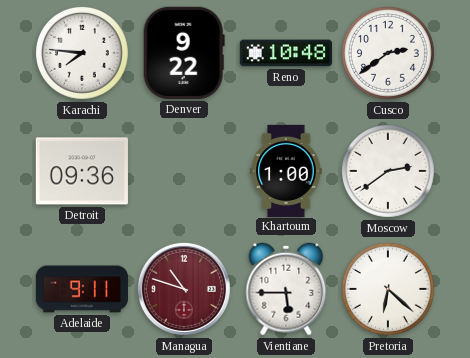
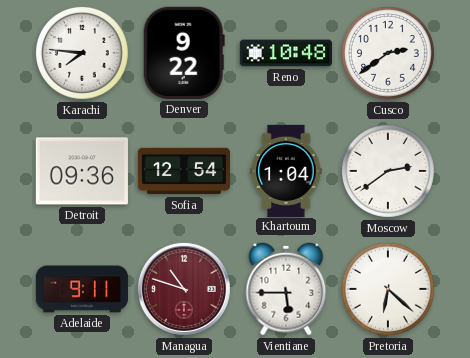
Sofia: none -> 12:54 (183, 171)
Khartoum: 1:00 -> 1:04 (286, 170)
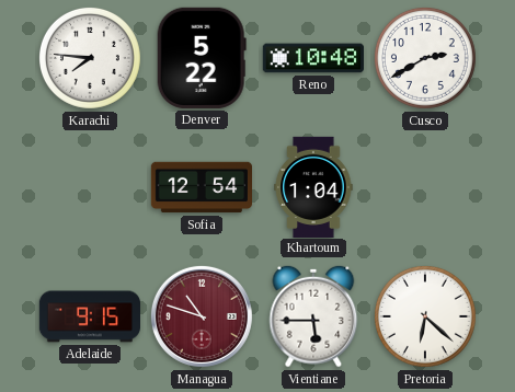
Denver: 9:22 -> 5:22 (202, 58)
Cusco: 2:39 -> 2:40 (425, 58)
Detroit: 09:36 -> none (82, 171)
Moscow: 2:39 -> none (388, 171)
Adelaide: 9:11 -> 9:15 (89, 316)
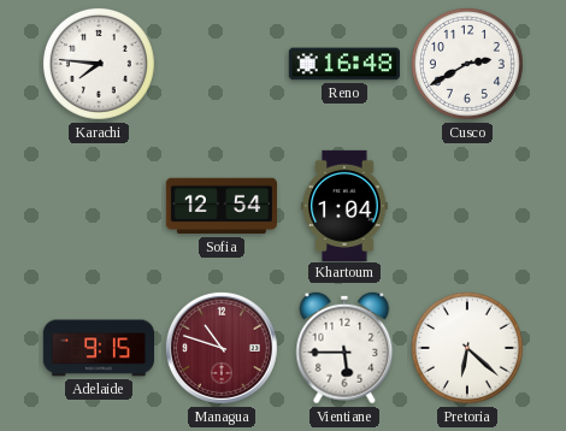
Denver: 5:22 -> none (202, 58)
Reno: 10:48 -> 16:48 (344, 64)
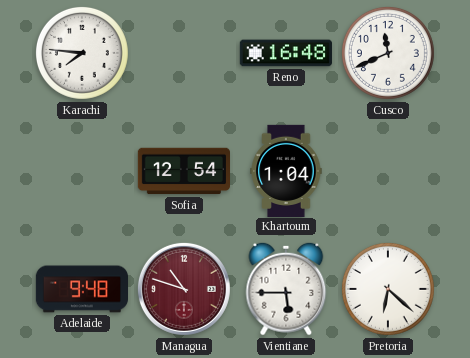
Cusco: 2:40 -> 11:41 (388, 53)
Adelaide: 9:15 -> 9:48 (81, 289)
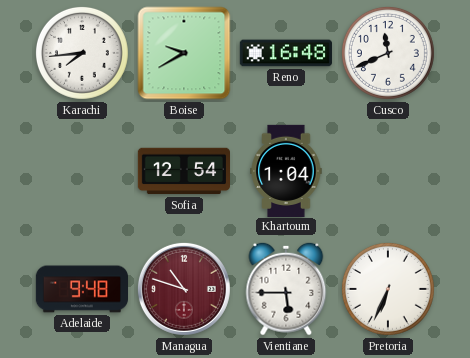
Karachi: 7:46 -> 7:44 (82, 53)
Boise: none -> 9:40 (184, 53)
Pretoria: 6:22 -> 6:34 (388, 289)
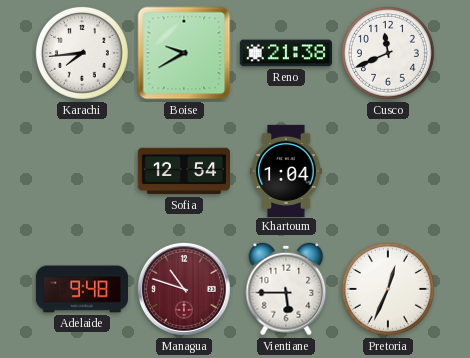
Reno: 16:48 -> 21:38 (286, 53)
Pretoria: 6:34 -> 12:34 (388, 289)
